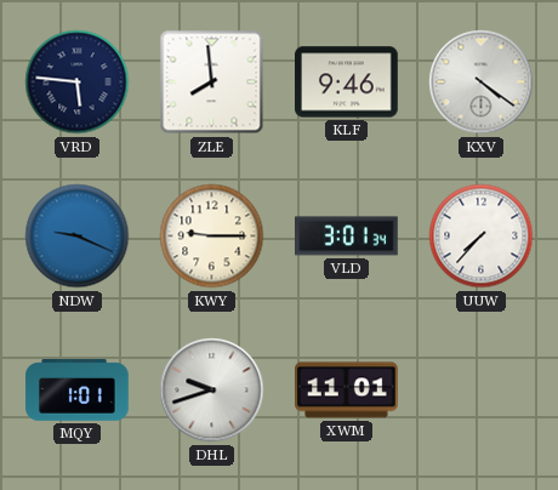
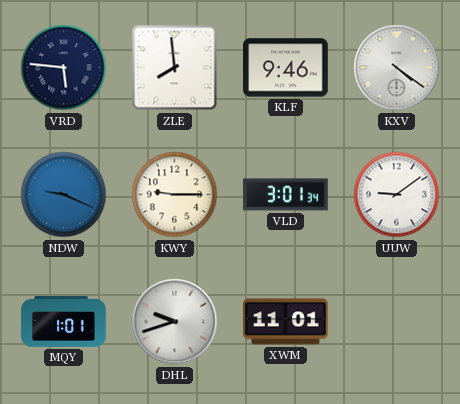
UUW: 7:37 -> 9:09 (397, 195)
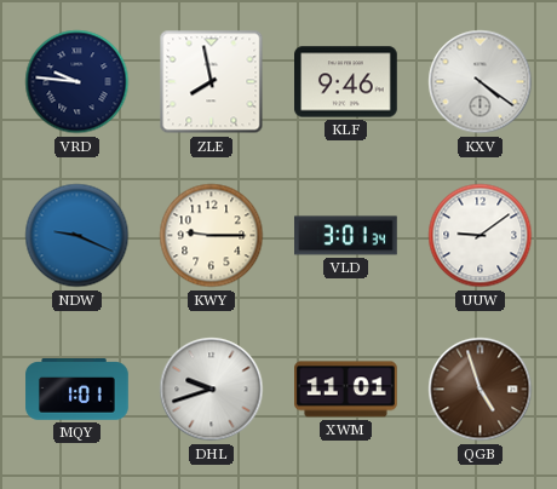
VRD: 5:46 -> 9:46 (77, 82)
ZLE: 7:59 -> 7:58 (212, 82)
QGB: none -> 4:57 (481, 390)
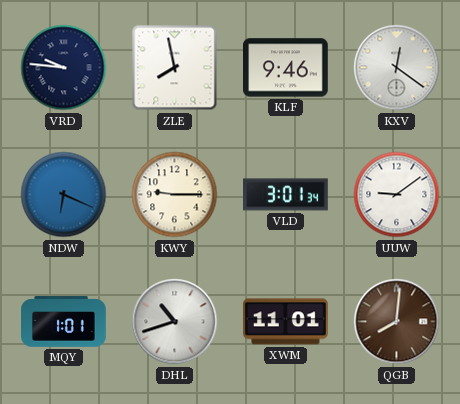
KXV: 4:21 -> 12:21 (397, 68)
NDW: 9:19 -> 6:19 (64, 195)
DHL: 9:42 -> 10:42 (175, 322)
QGB: 4:57 -> 8:01 (397, 322)
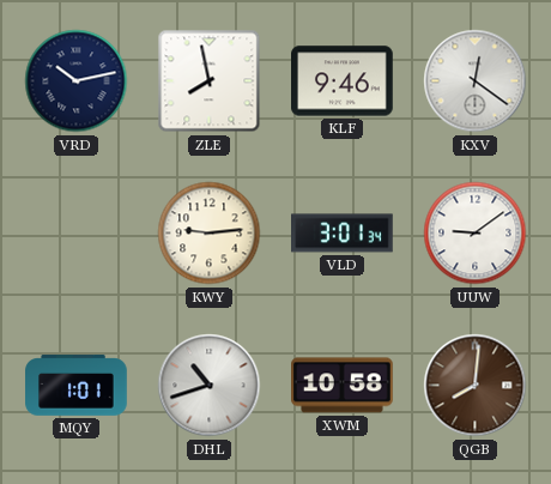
VRD: 9:46 -> 10:13 (77, 81)
NDW: 6:19 -> none (64, 195)
KWY: 9:15 -> 9:14 (210, 234)
XWM: 11:01 -> 10:58 (343, 386)
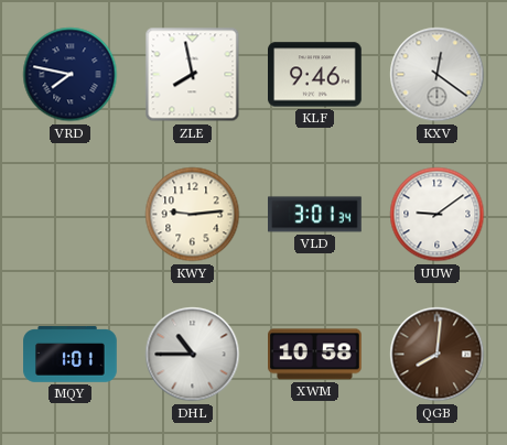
VRD: 10:13 -> 7:47 (71, 75)
DHL: 10:42 -> 10:45 (193, 355)
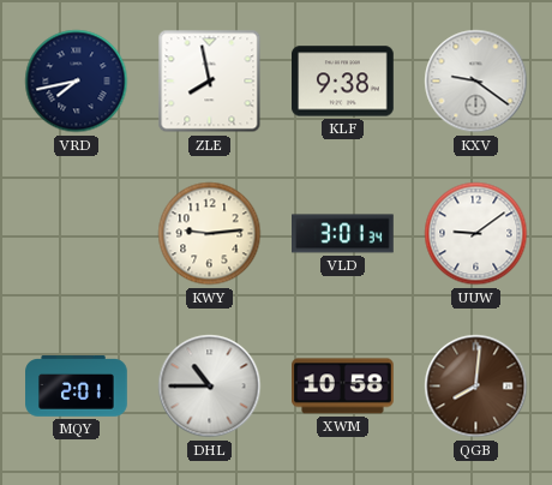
VRD: 7:47 -> 7:43 (77, 82)
KLF: 9:46 -> 9:38 (343, 82)
KXV: 12:21 -> 9:21 (476, 82)
MQY: 1:01 -> 2:01 (77, 387)
